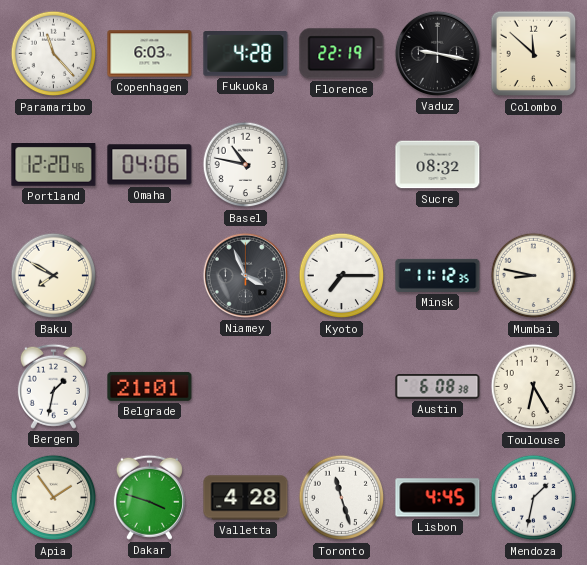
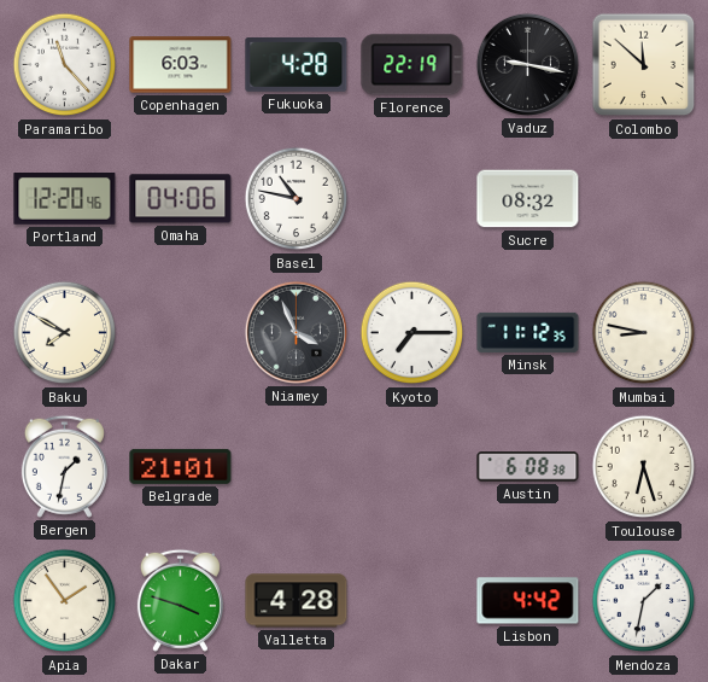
Toulouse: 6:25 -> 6:27 (644, 467)
Toronto: 11:27 -> none (342, 498)
Lisbon: 4:45 -> 4:42 (528, 601)
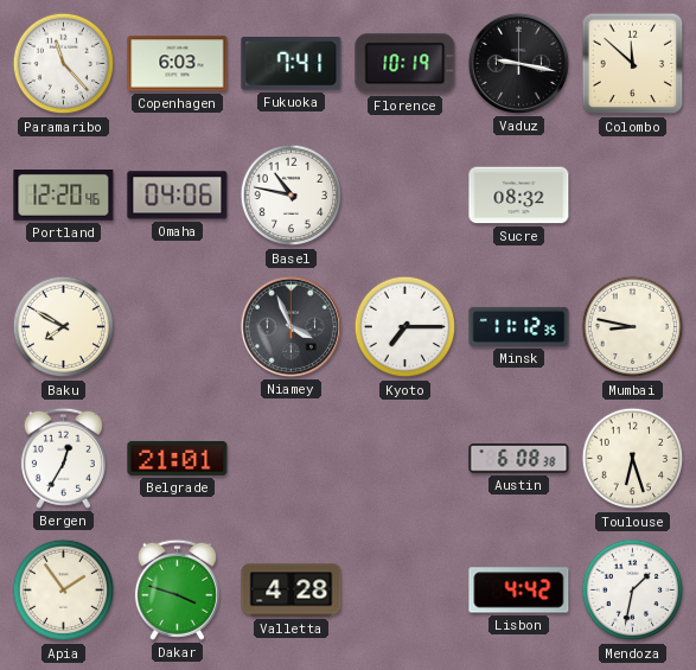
Fukuoka: 4:28 -> 7:41 (292, 64)
Florence: 22:19 -> 10:19 (406, 64)
Bergen: 1:32 -> 12:35 (63, 458)
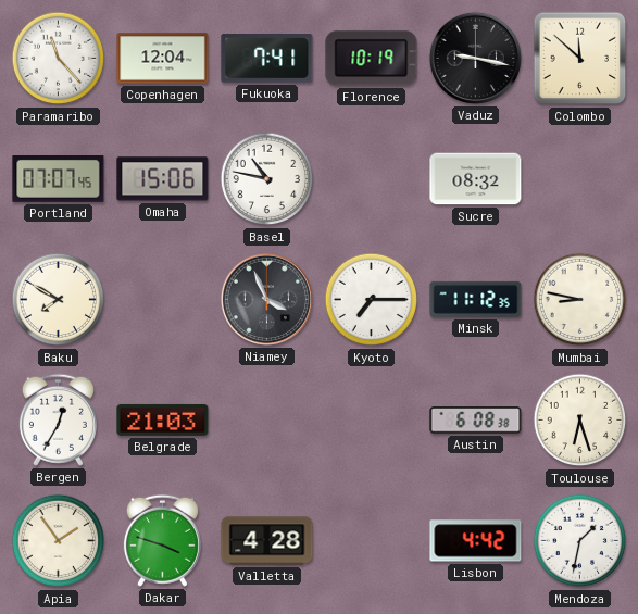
Copenhagen: 6:03 -> 12:04 (163, 59)
Portland: 12:20 -> 07:07 (59, 179)
Omaha: 04:06 -> 15:06 (163, 179)
Belgrade: 21:01 -> 21:03 (163, 419)
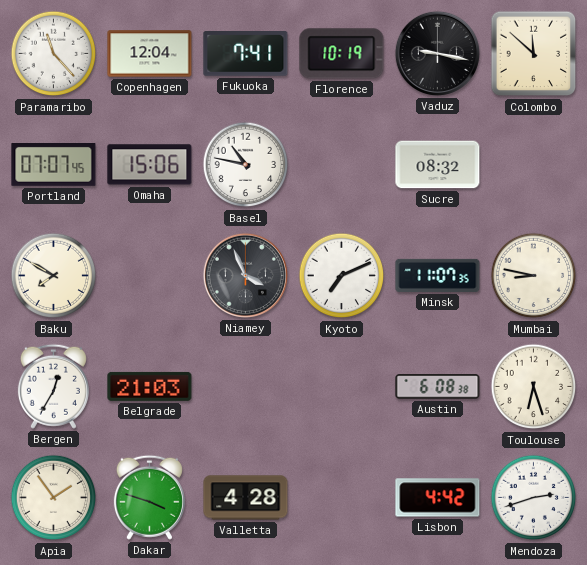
Kyoto: 7:15 -> 7:11 (342, 276)
Minsk: 11:12 -> 11:07 (438, 275)
Mendoza: 1:32 -> 2:42 (534, 498)
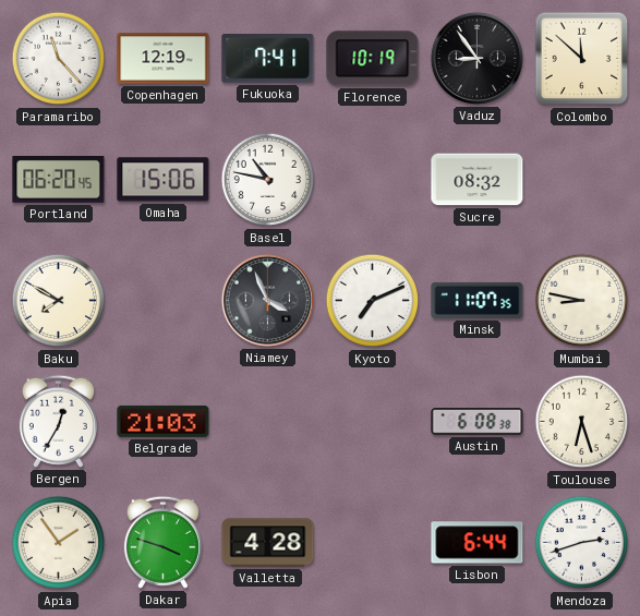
Copenhagen: 12:04 -> 12:19 (164, 59)
Vaduz: 9:17 -> 8:54 (476, 58)
Portland: 07:07 -> 06:20 (59, 180)
Lisbon: 4:42 -> 6:44 (478, 543)
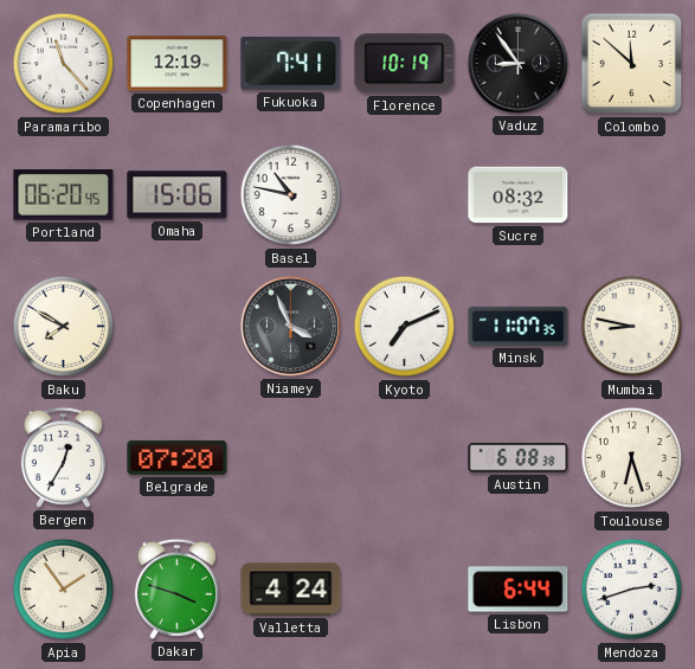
Belgrade: 21:03 -> 07:20 (178, 457)
Valletta: 4:28 -> 4:24 (291, 590)
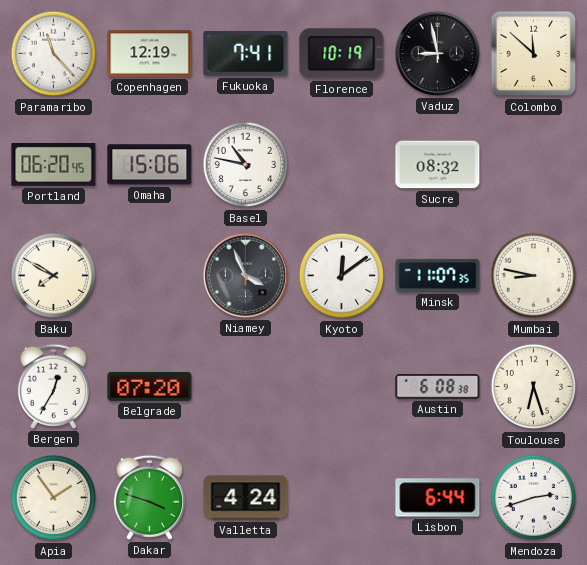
Vaduz: 8:54 -> 8:58 (437, 53)
Kyoto: 7:11 -> 12:09 (342, 276)
